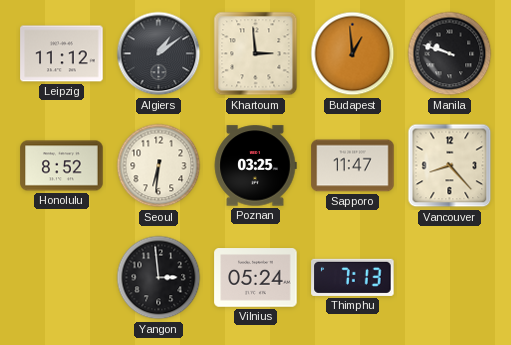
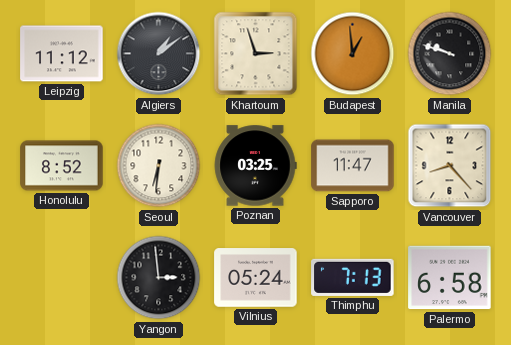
Khartoum: 2:59 -> 2:57 (256, 54)
Palermo: none -> 6:58 (450, 278)
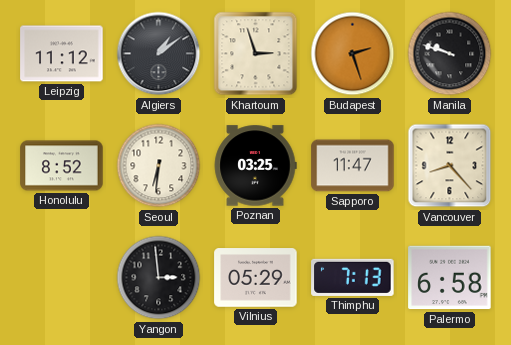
Budapest: 12:59 -> 2:27 (353, 54)
Vilnius: 05:24 -> 05:29 (256, 278)
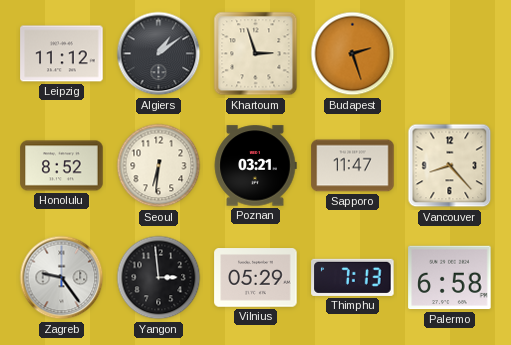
Manila: 9:48 -> none (450, 54)
Poznan: 03:25 -> 03:21 (255, 166)
Zagreb: none -> 9:24 (62, 278)
